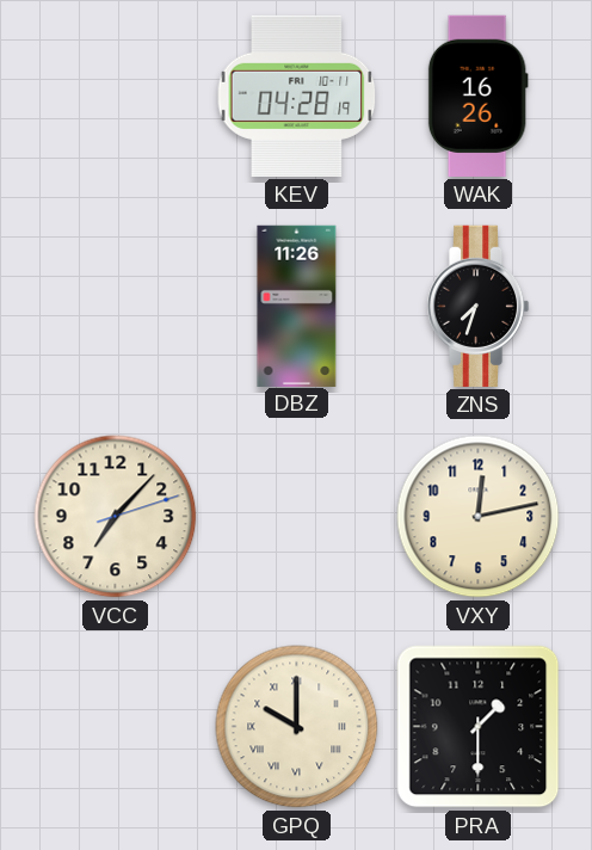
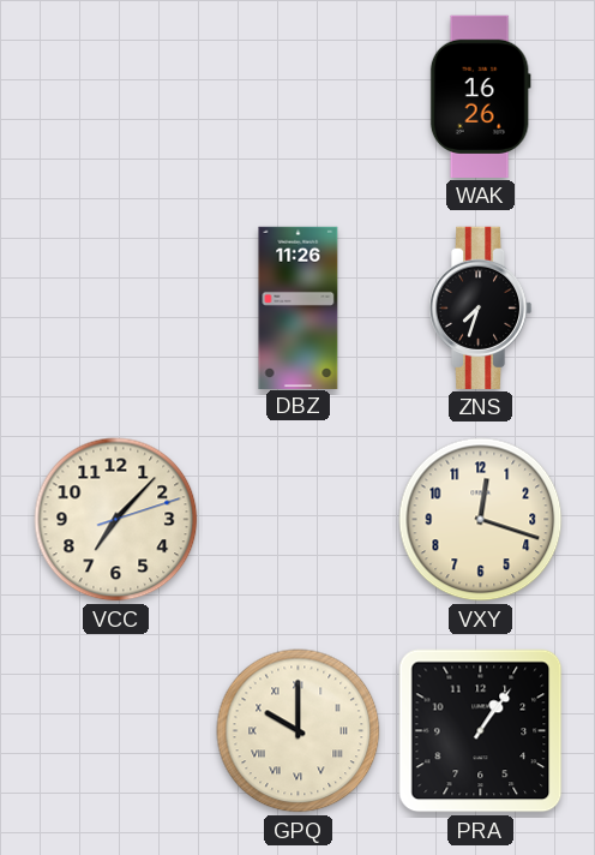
KEV: 04:28 -> none (297, 96)
VXY: 12:13 -> 12:18 (481, 520)
PRA: 1:30 -> 1:06 (481, 731)
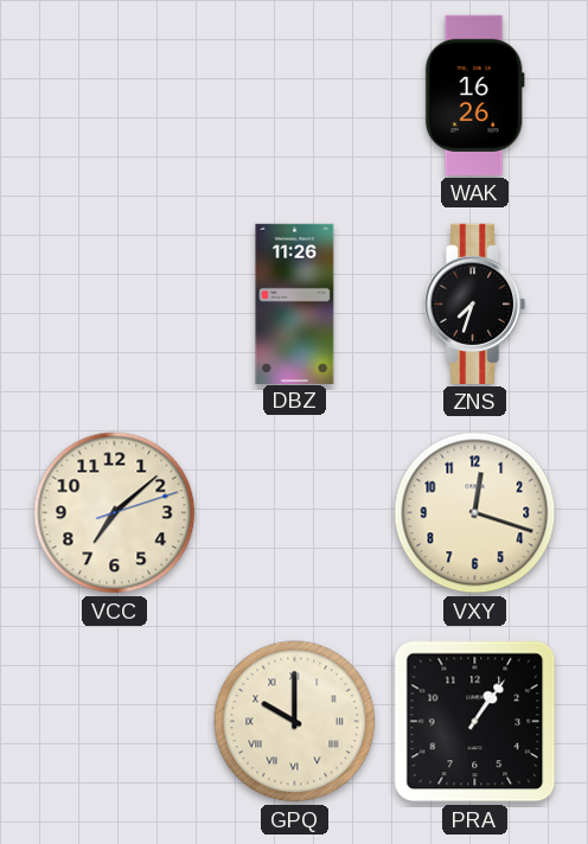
VCC: 7:07 -> 7:08 (115, 513)
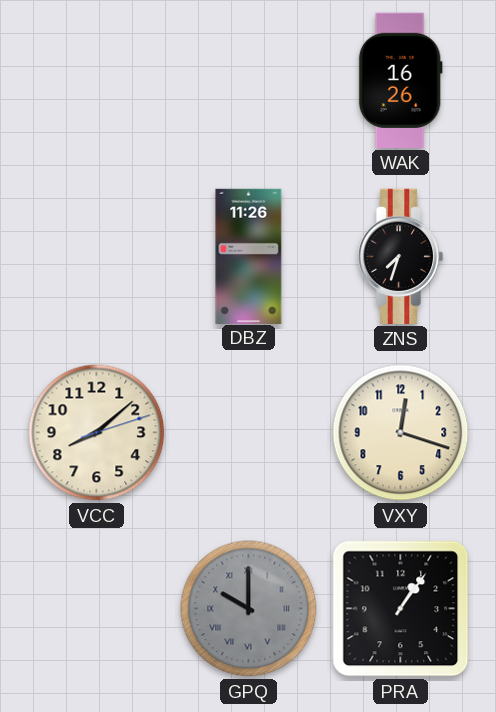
VCC: 7:08 -> 8:08 (97, 433)
GPQ dial: cream -> grey (249, 609)
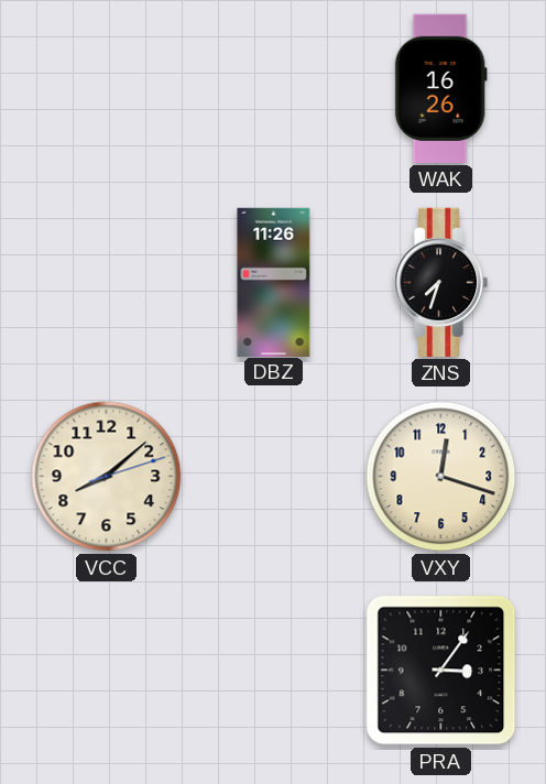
GPQ: 10:00 -> none (249, 609)
PRA: 1:06 -> 3:06 (441, 671)
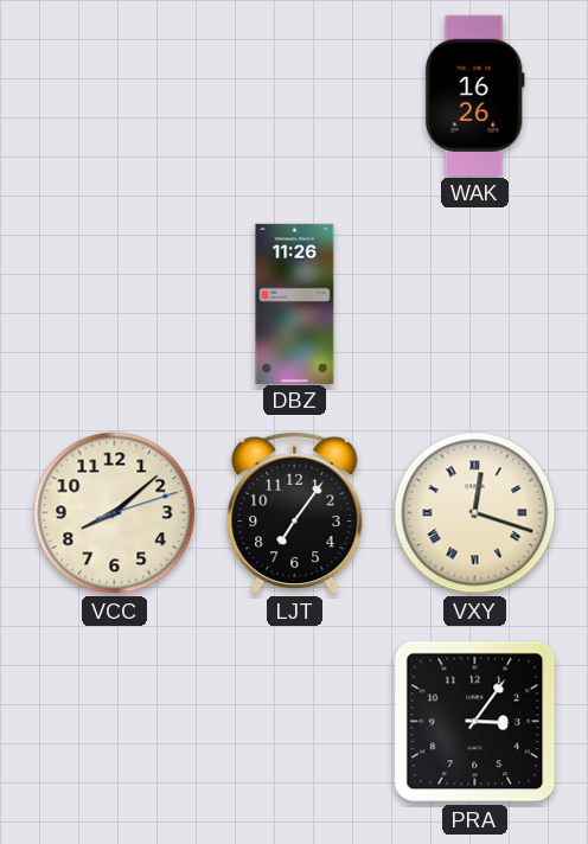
ZNS: 7:33 -> none (440, 282)
LJT: none -> 7:06 (295, 512)
VXY numerals: Arabic -> Roman (475, 513)
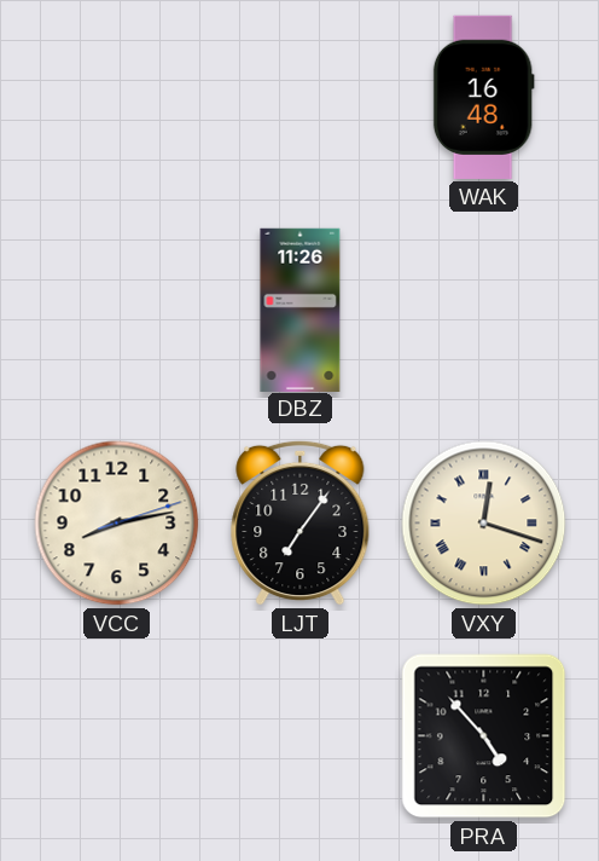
WAK: 16:26 -> 16:48 (483, 97)
VCC: 8:08 -> 8:13 (117, 524)
PRA: 3:06 -> 4:53 (484, 736)
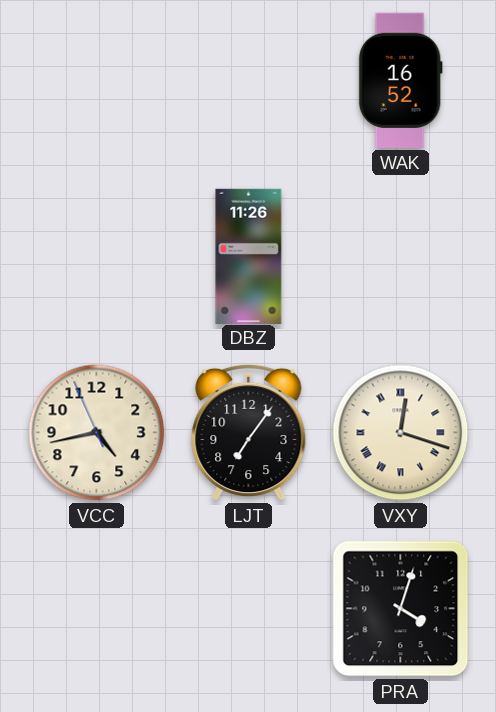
WAK: 16:48 -> 16:52 (400, 80)
VCC: 8:13 -> 4:42 (97, 433)
PRA: 4:53 -> 4:03 (401, 609)
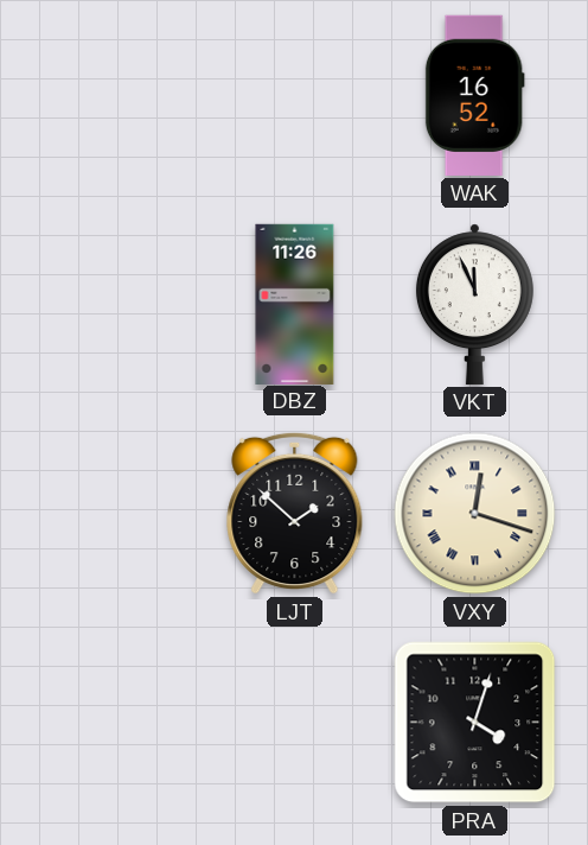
VKT: none -> 11:56 (474, 304)
VCC: 4:42 -> none (97, 433)
LJT: 7:06 -> 1:52 (295, 513)
